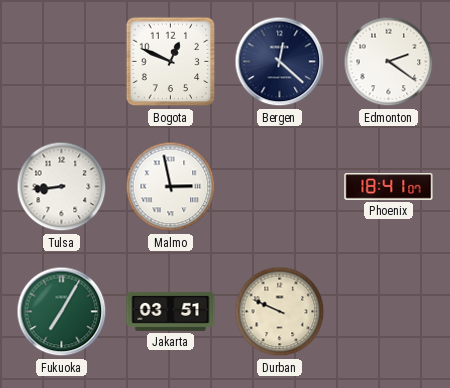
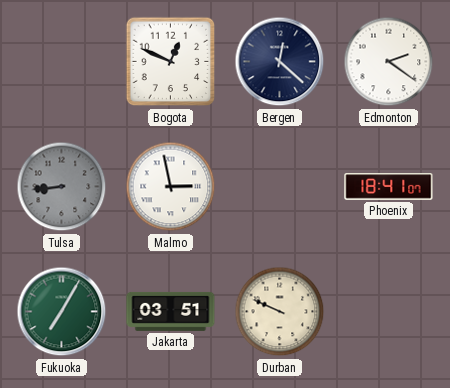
Tulsa dial: white -> grey (62, 187)
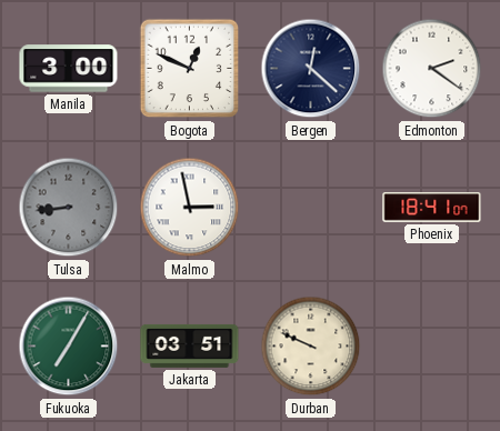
Manila: none -> 3:00 (69, 69)
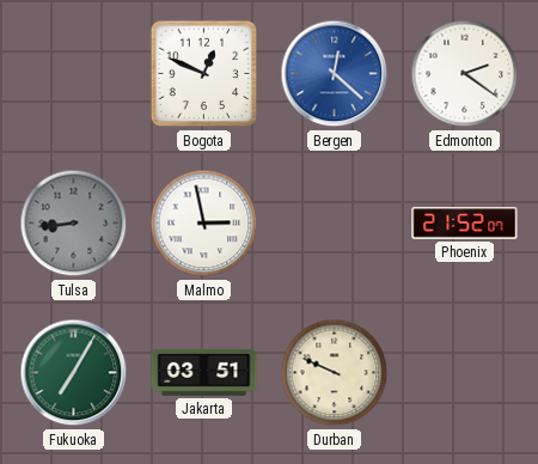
Manila: 3:00 -> none (69, 69)
Bergen dial: navy -> blue (335, 74)
Phoenix: 18:41 -> 21:52 (465, 224)
